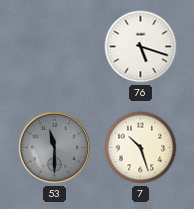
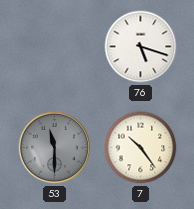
7: 10:27 -> 10:24 (141, 148)
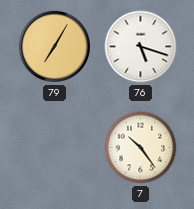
79: none -> 7:05 (55, 47)
53: 11:30 -> none (55, 148)
